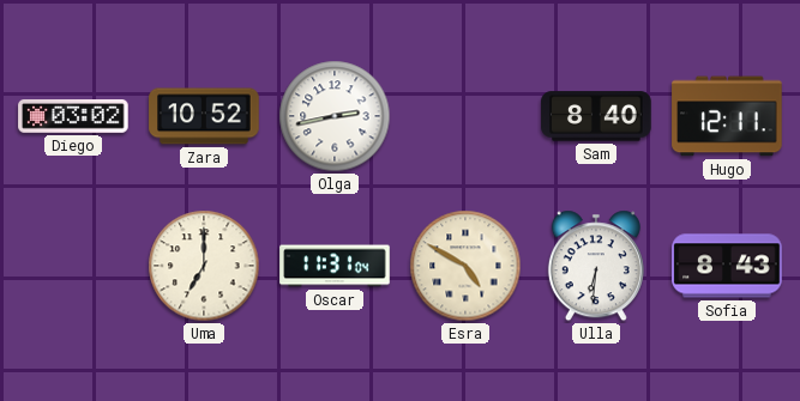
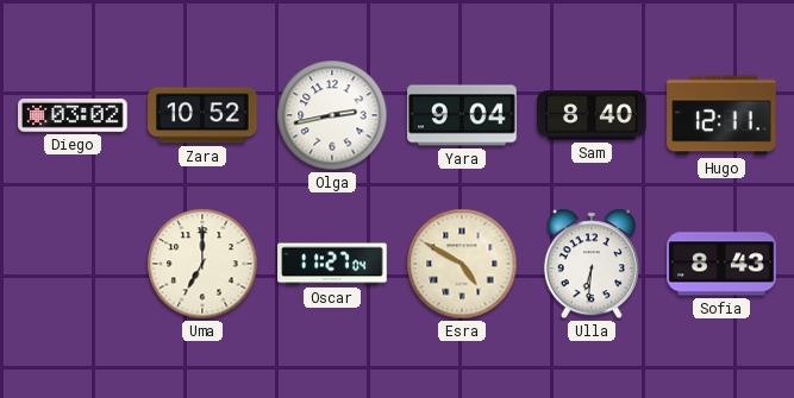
Yara: none -> 9:04 (462, 115)
Oscar: 11:31 -> 11:27 (332, 264)
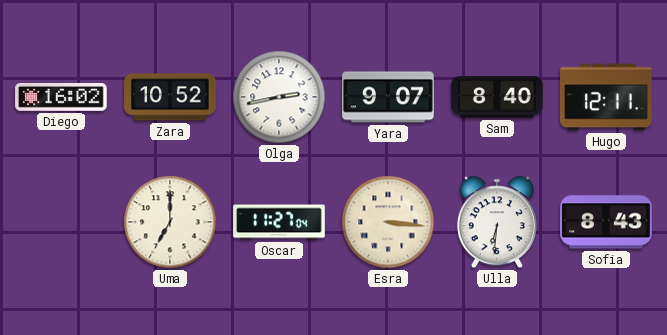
Diego: 03:02 -> 16:02 (61, 98)
Yara: 9:04 -> 9:07 (388, 97)
Esra: 4:50 -> 3:16 (388, 222)
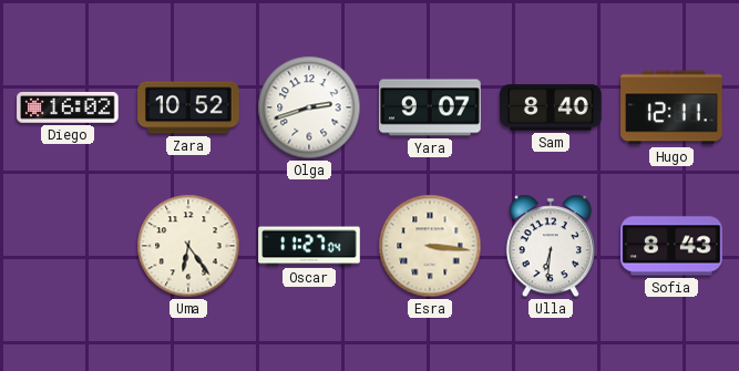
Olga: 2:43 -> 2:42 (309, 107)
Uma: 7:00 -> 6:24 (188, 246)
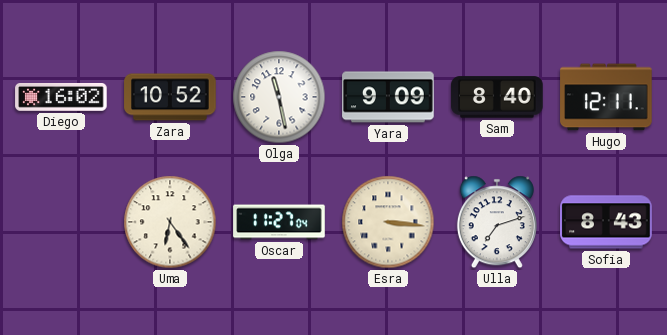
Olga: 2:42 -> 11:28 (279, 97)
Yara: 9:07 -> 9:09 (388, 97)
Ulla: 6:31 -> 7:12 (497, 222)
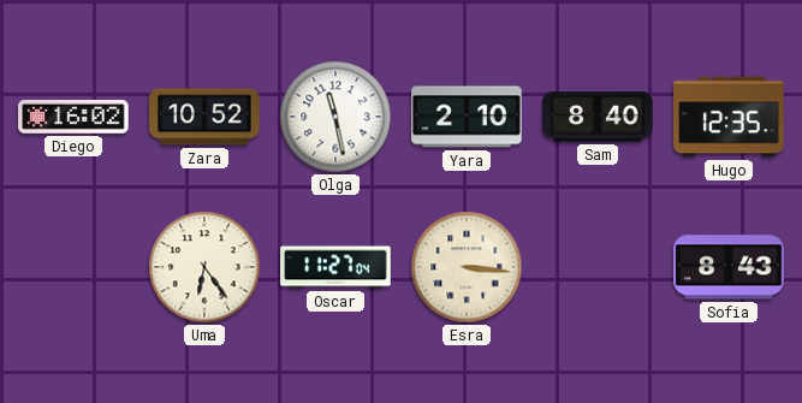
Yara: 9:09 -> 2:10 (467, 117)
Hugo: 12:11 -> 12:35 (729, 117)
Ulla: 7:12 -> none (497, 222)
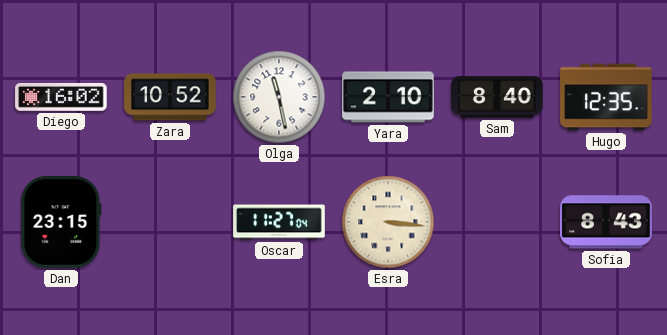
Dan: none -> 23:15 (61, 222)
Uma: 6:24 -> none (204, 267)
